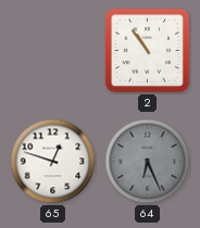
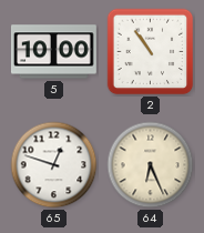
5: none -> 10:00 (53, 52)
64 dial: grey -> cream (151, 165)
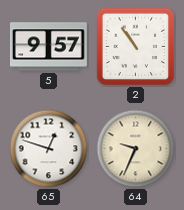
5: 10:00 -> 9:57 (48, 47)
64: 6:26 -> 9:34 (136, 149)
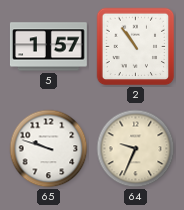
5: 9:57 -> 1:57 (48, 47)
65: 12:48 -> 9:48 (49, 149)
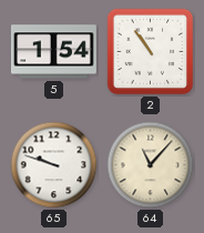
5: 1:57 -> 1:54 (53, 52)
64: 9:34 -> 11:07 (151, 165)
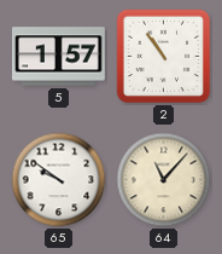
5: 1:54 -> 1:57 (58, 57)
65: 9:48 -> 9:51 (59, 180)
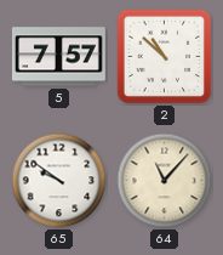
5: 1:57 -> 7:57 (58, 57)
2: 10:54 -> 10:52 (165, 57)
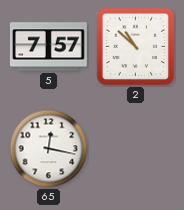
65: 9:51 -> 12:17 (49, 149)
64: 11:07 -> none (165, 181)
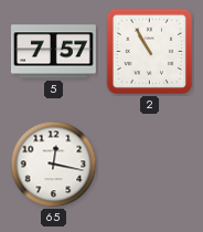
2: 10:52 -> 10:55 (150, 52)
